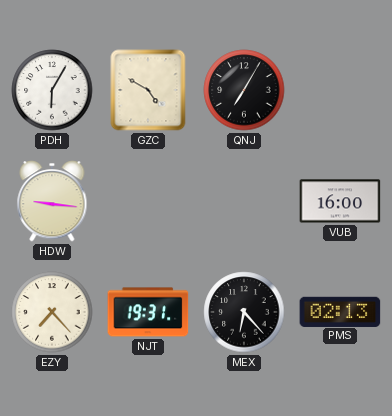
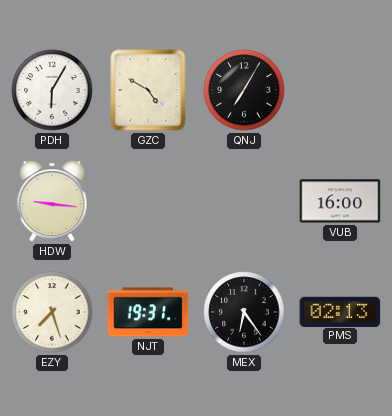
EZY: 7:23 -> 7:27 (52, 312)
MEX: 6:23 -> 6:24 (244, 312)
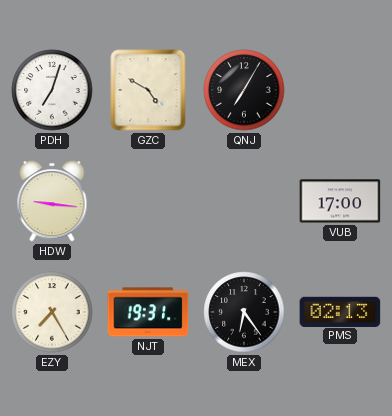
PDH: 6:05 -> 7:03 (52, 90)
VUB: 16:00 -> 17:00 (340, 201)
EZY: 7:27 -> 7:25 (52, 312)
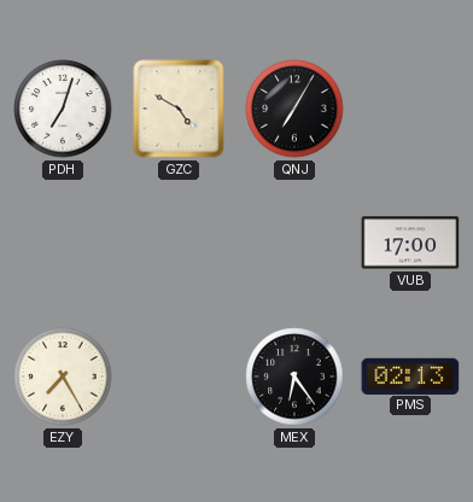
HDW: 9:16 -> none (52, 201)
NJT: 19:31 -> none (148, 312)
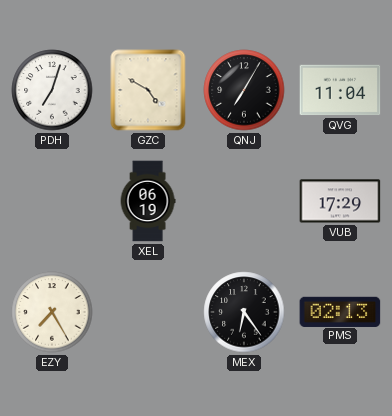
QVG: none -> 11:04 (340, 90)
XEL: none -> 06:19 (148, 201)
VUB: 17:00 -> 17:29 (340, 201)
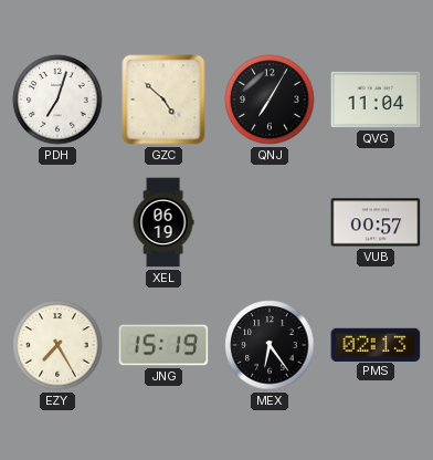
GZC: 4:50 -> 4:52 (163, 100)
VUB: 17:29 -> 00:57 (376, 222)
JNG: none -> 15:19 (163, 345)
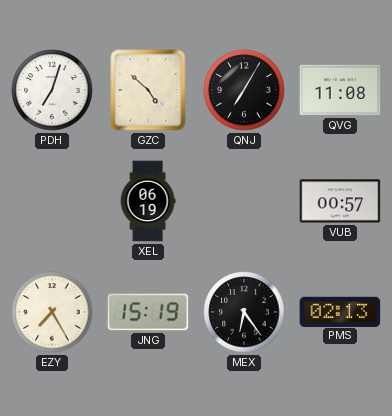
QVG: 11:04 -> 11:08 (340, 90)
